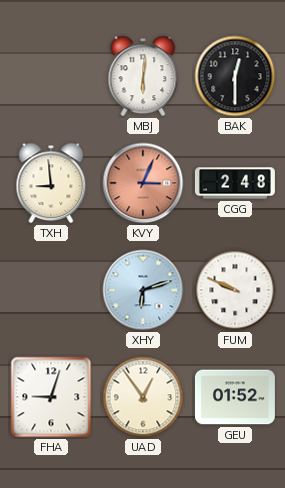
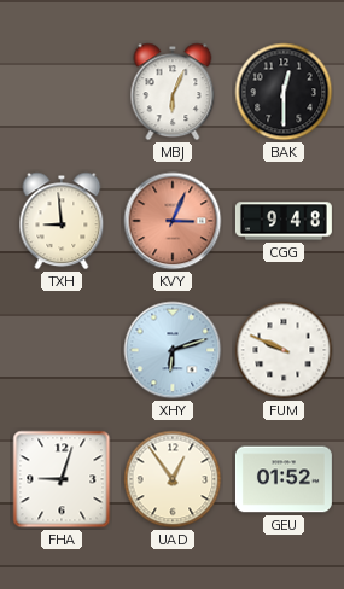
MBJ: 6:01 -> 6:04 (173, 92)
CGG: 2:48 -> 9:48 (284, 221)
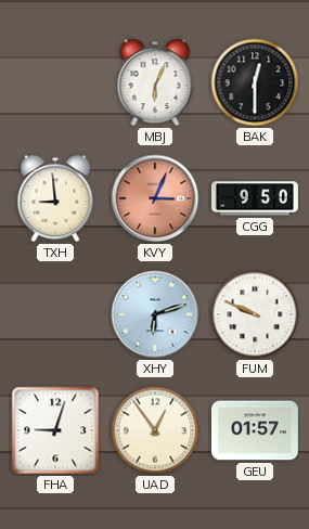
CGG: 9:48 -> 9:50 (255, 198)
GEU: 01:52 -> 01:57 (255, 430)
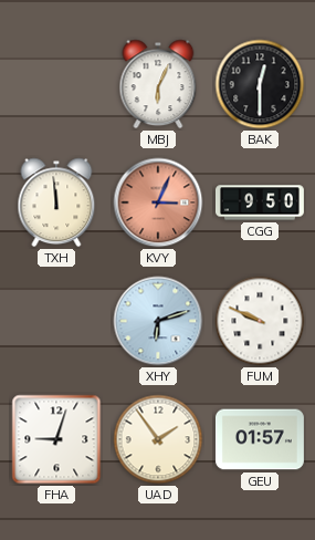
TXH: 8:59 -> 11:59 (56, 202)
UAD: 12:54 -> 1:54 (158, 439)
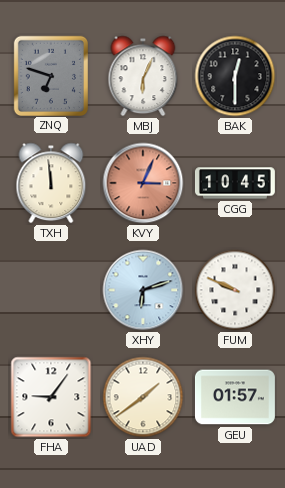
ZNQ: none -> 6:48 (50, 75)
CGG: 9:50 -> 10:45 (235, 183)
FHA: 9:03 -> 9:06 (51, 397)
UAD: 1:54 -> 1:39 (143, 397)
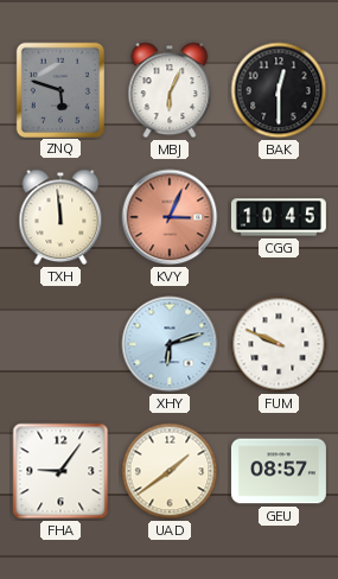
ZNQ: 6:48 -> 5:48 (59, 89)
GEU: 01:57 -> 08:57 (279, 471)
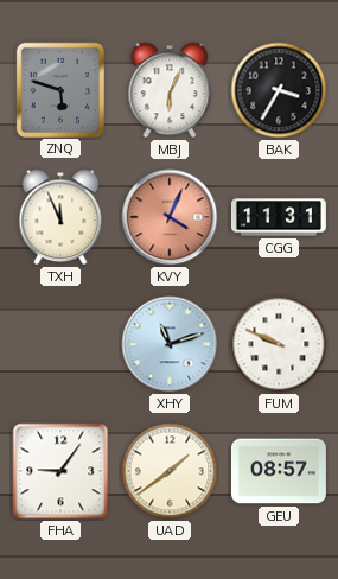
BAK: 12:30 -> 3:35 (279, 90)
TXH: 11:59 -> 11:56 (60, 217)
KVY: 3:04 -> 4:04 (170, 217)
CGG: 10:45 -> 11:31 (279, 217)
XHY: 6:12 -> 11:12 (170, 344)
